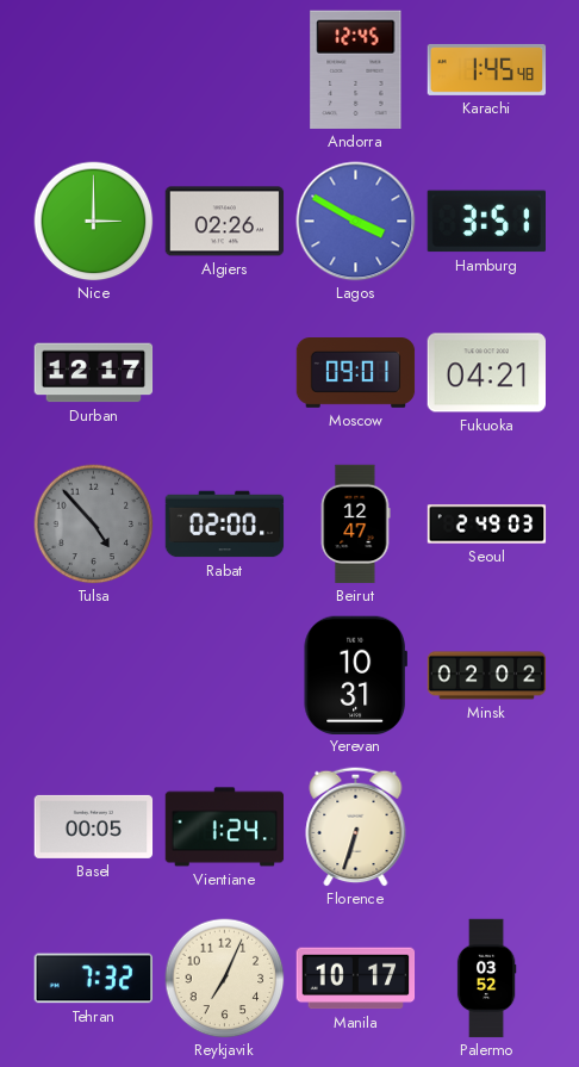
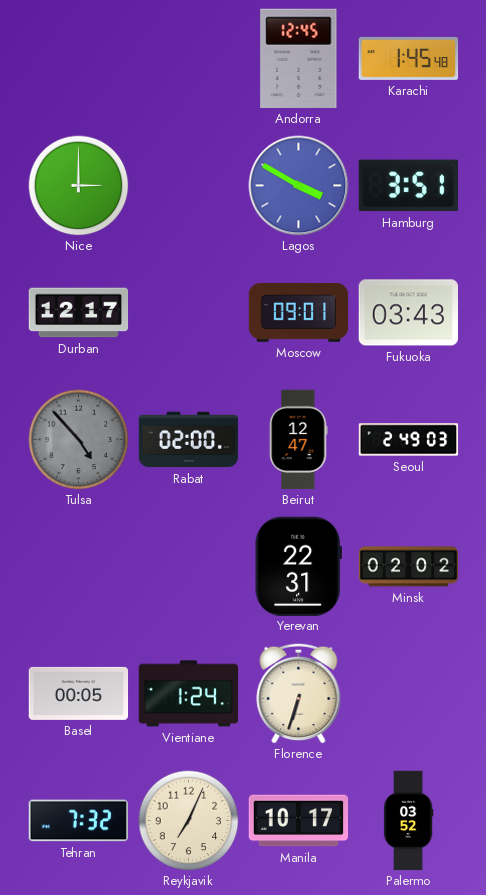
Algiers: 02:26 -> none (225, 222)
Fukuoka: 04:21 -> 03:43 (409, 313)
Yerevan: 10:31 -> 22:31 (298, 566)
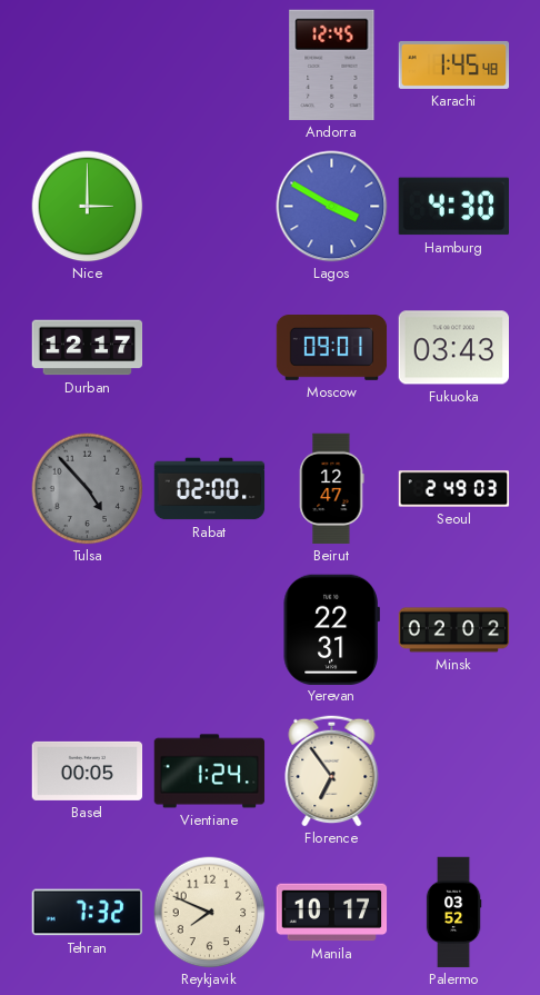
Hamburg: 3:51 -> 4:30 (453, 207)
Florence: 6:33 -> 6:54 (332, 770)
Reykjavik: 7:04 -> 7:49 (210, 913)
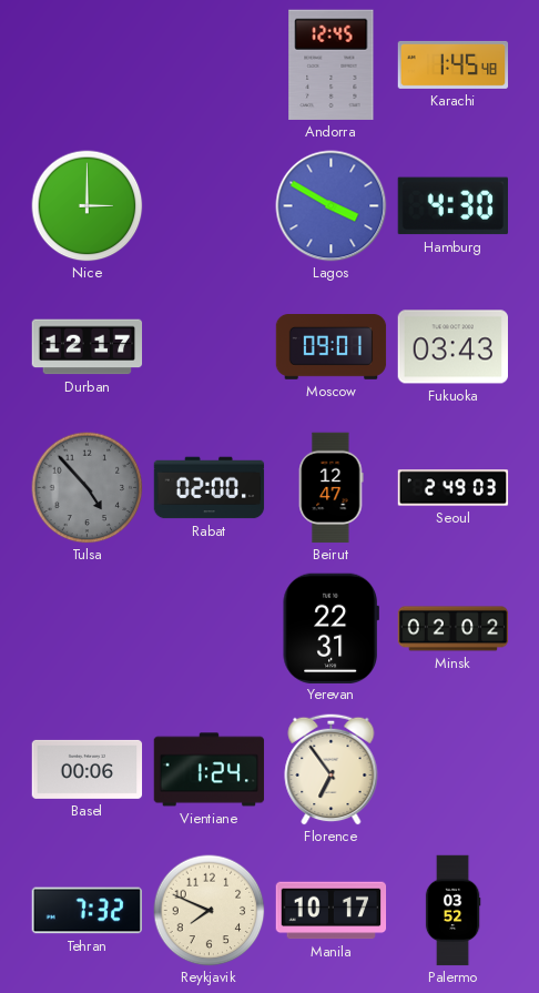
Basel: 00:05 -> 00:06 (88, 769)
